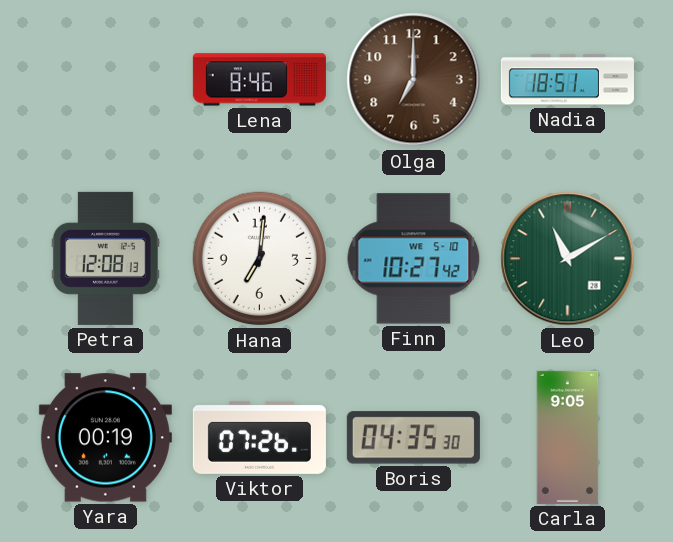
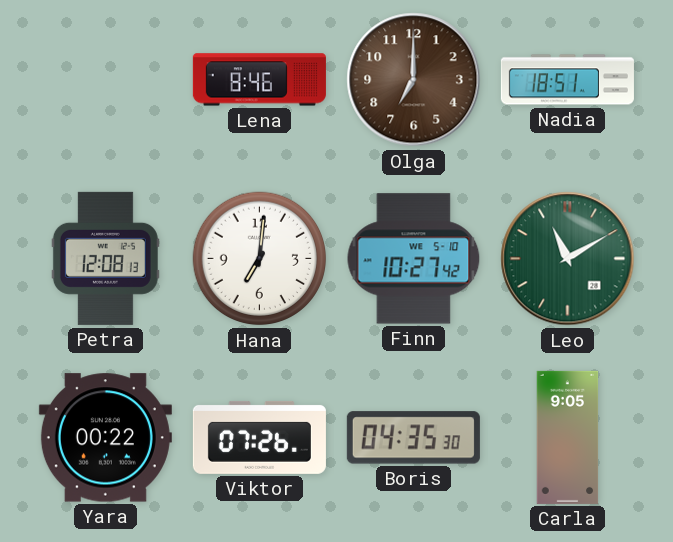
Yara: 00:19 -> 00:22 (105, 438)
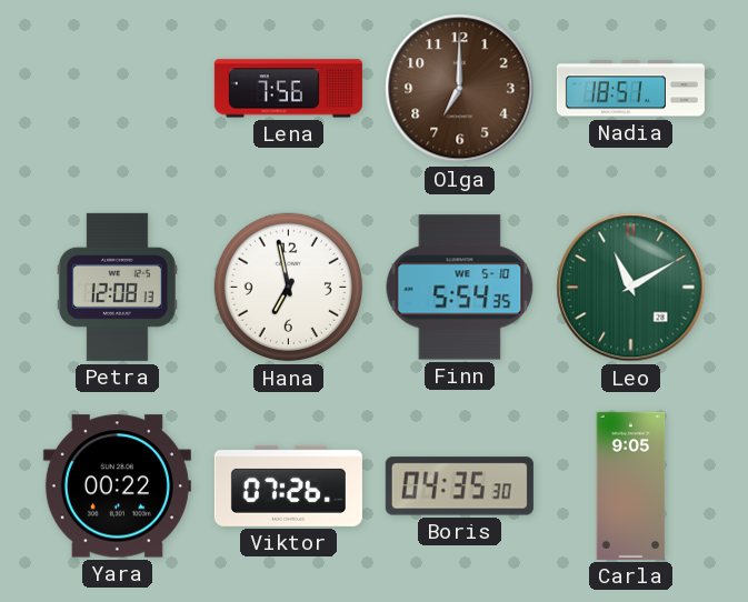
Lena: 8:46 -> 7:56 (288, 89)
Hana: 7:01 -> 6:58 (289, 288)
Finn: 10:27 -> 5:54 (460, 288)
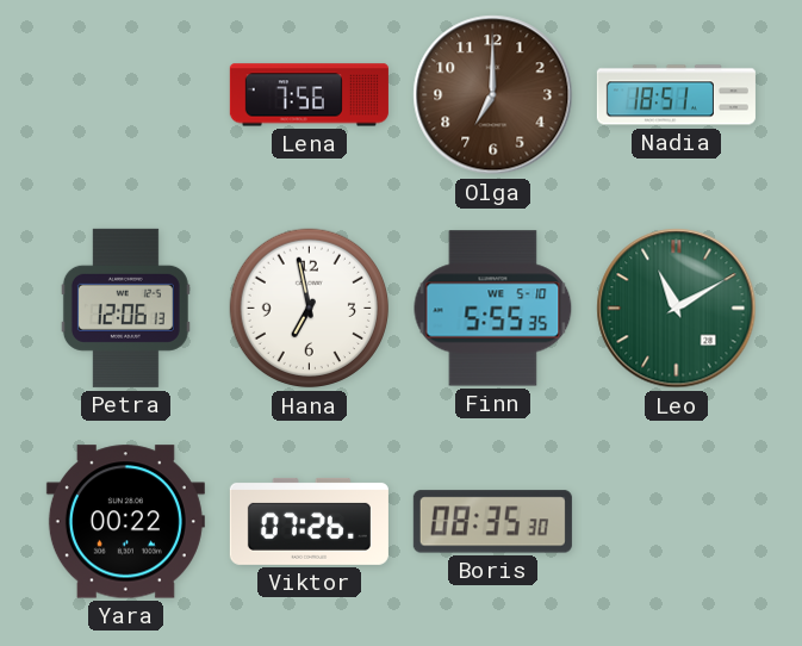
Petra: 12:08 -> 12:06 (125, 308)
Finn: 5:54 -> 5:55 (493, 309)
Boris: 04:35 -> 08:35 (492, 522)
Carla: 9:05 -> none (631, 485)
